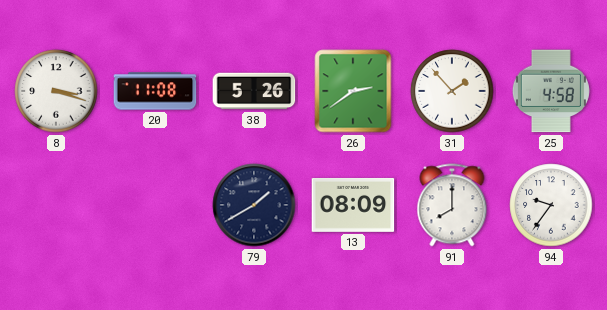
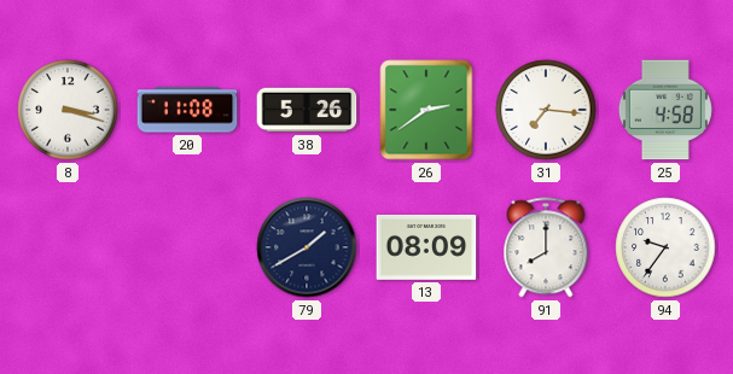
31: 1:53 -> 7:16 (546, 110)
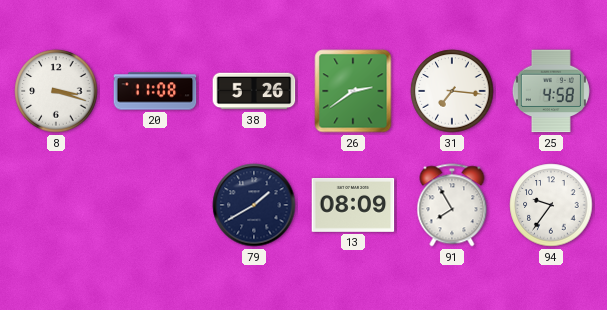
91: 8:00 -> 7:55 (452, 205)
